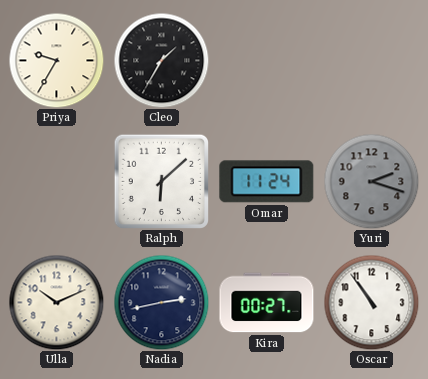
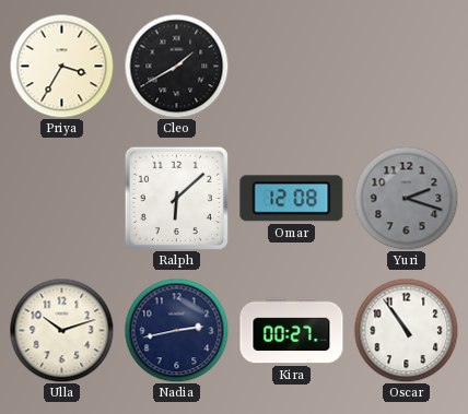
Priya: 9:35 -> 3:35 (61, 66)
Cleo: 1:35 -> 1:40 (176, 66)
Omar: 11:24 -> 12:08 (292, 199)
Ulla: 10:11 -> 10:12 (61, 330)
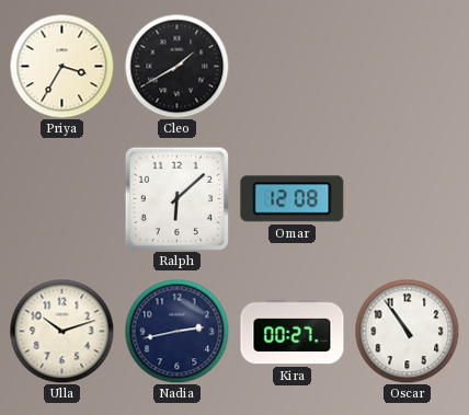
Yuri: 2:18 -> none (406, 198)
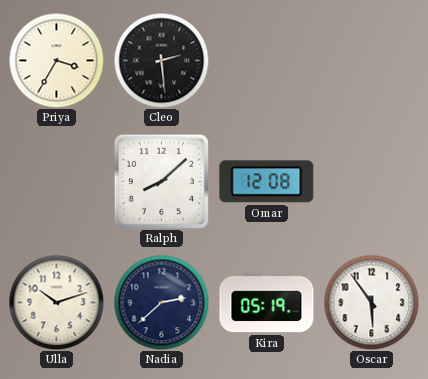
Cleo: 1:40 -> 2:29 (161, 60)
Ralph: 6:08 -> 8:08 (161, 181)
Nadia: 2:43 -> 2:38 (161, 302)
Kira: 00:27 -> 05:19 (267, 303)
Oscar: 10:54 -> 5:54 (371, 302)
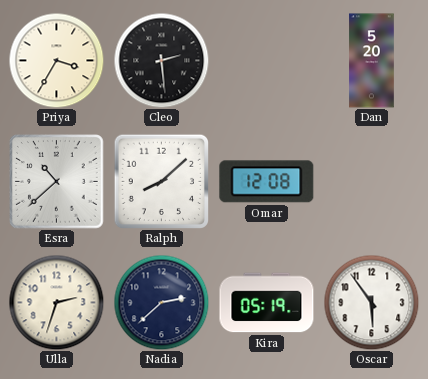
Dan: none -> 5:20 (372, 61)
Esra: none -> 10:38 (57, 182)
Ulla: 10:12 -> 2:33 (56, 302)
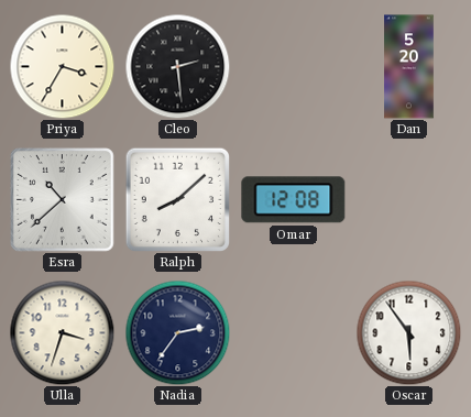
Ulla: 2:33 -> 3:33 (62, 332)
Nadia: 2:38 -> 2:36 (177, 332)
Kira: 05:19 -> none (267, 303)
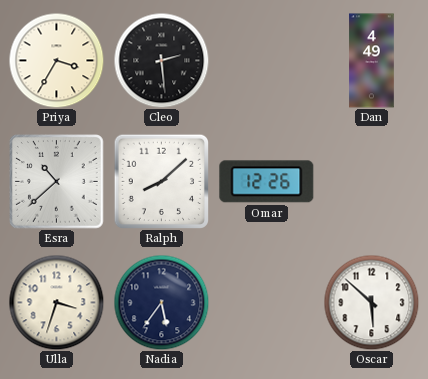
Dan: 5:20 -> 4:49 (372, 61)
Omar: 12:08 -> 12:26 (267, 182)
Nadia: 2:36 -> 5:36 (161, 302)
Oscar: 5:54 -> 5:52 (371, 302)
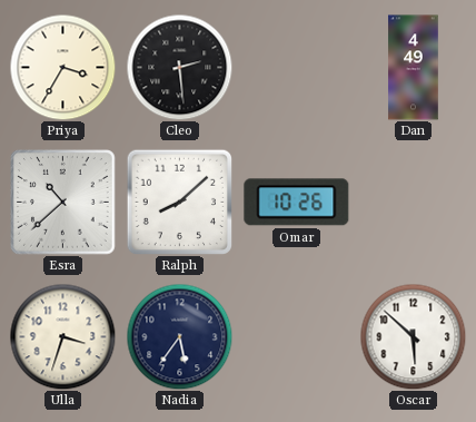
Omar: 12:26 -> 10:26 (297, 203)
